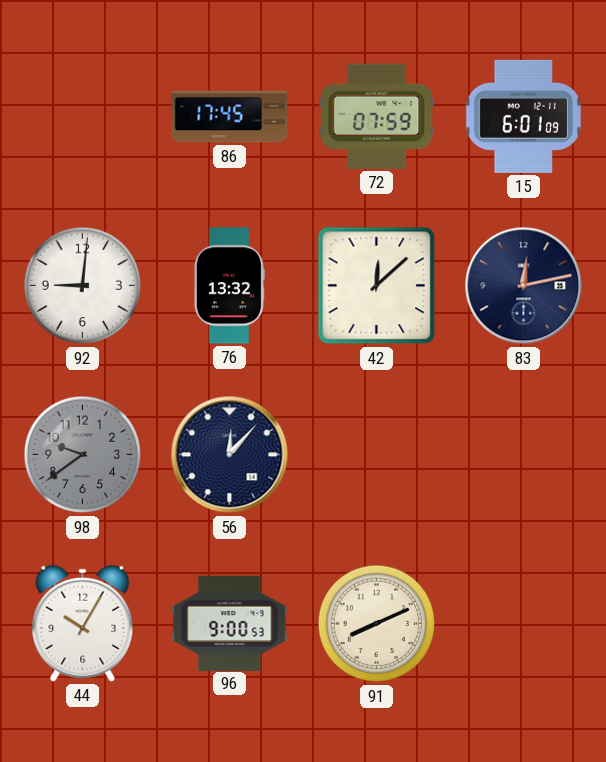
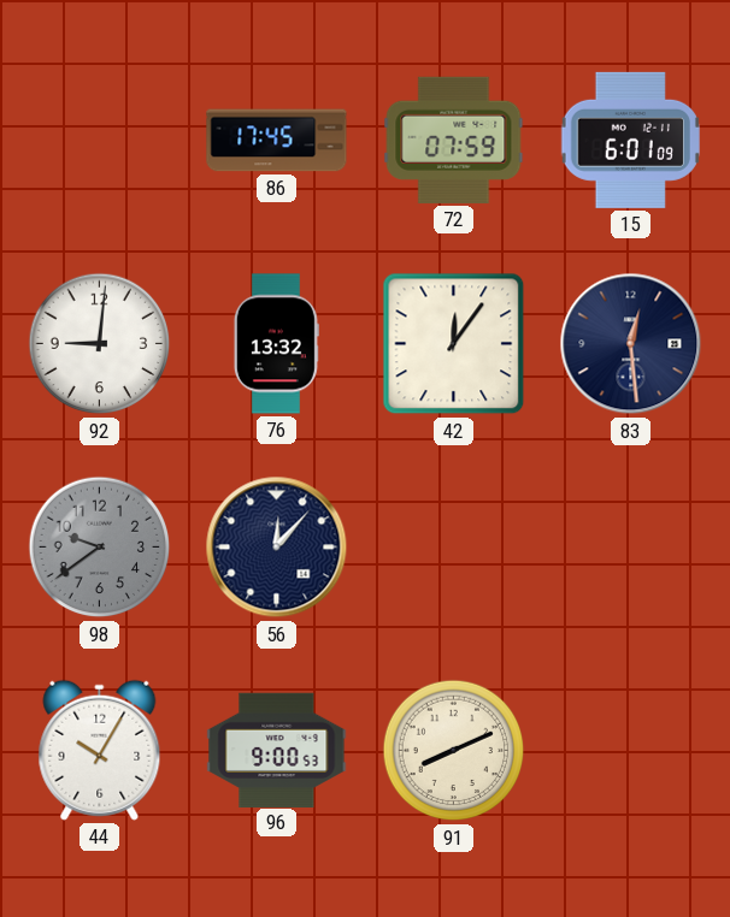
42: 12:08 -> 12:06 (454, 344)
83: 12:13 -> 12:29 (631, 344)
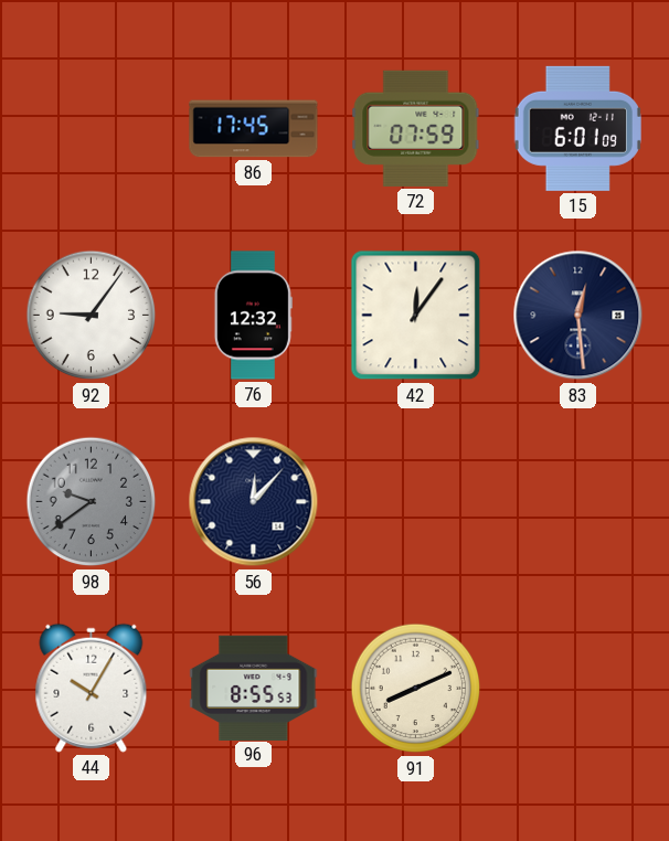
92: 9:01 -> 9:06 (92, 316)
76: 13:32 -> 12:32 (253, 316)
96: 9:00 -> 8:55 (254, 688)
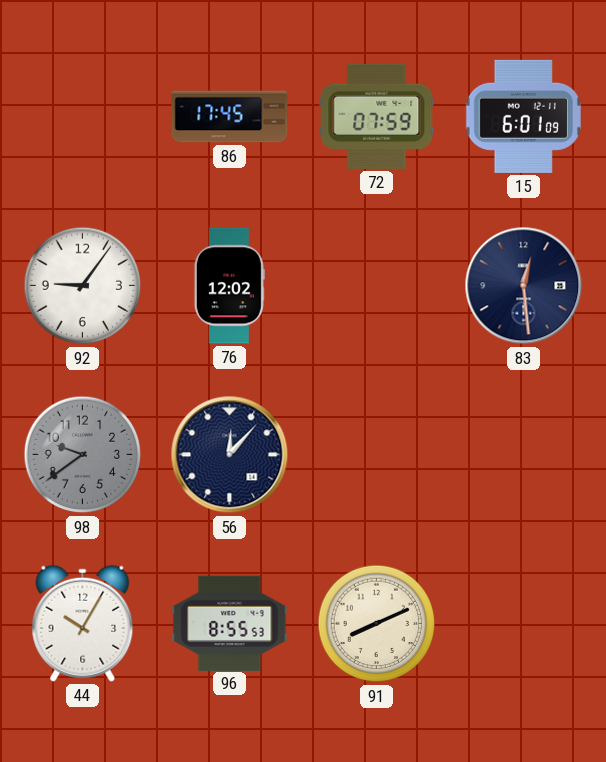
76: 12:32 -> 12:02 (229, 286)
42: 12:06 -> none (416, 316)
